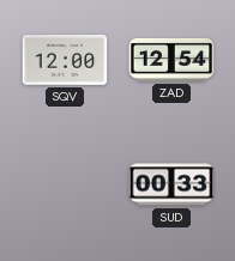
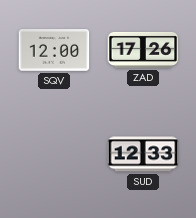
ZAD: 12:54 -> 17:26 (143, 50)
SUD: 00:33 -> 12:33 (143, 154)
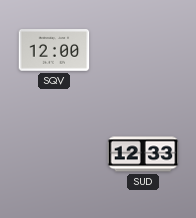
ZAD: 17:26 -> none (143, 50)
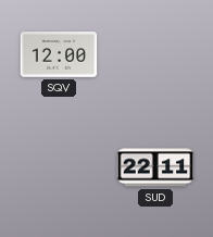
SUD: 12:33 -> 22:11 (155, 167)
